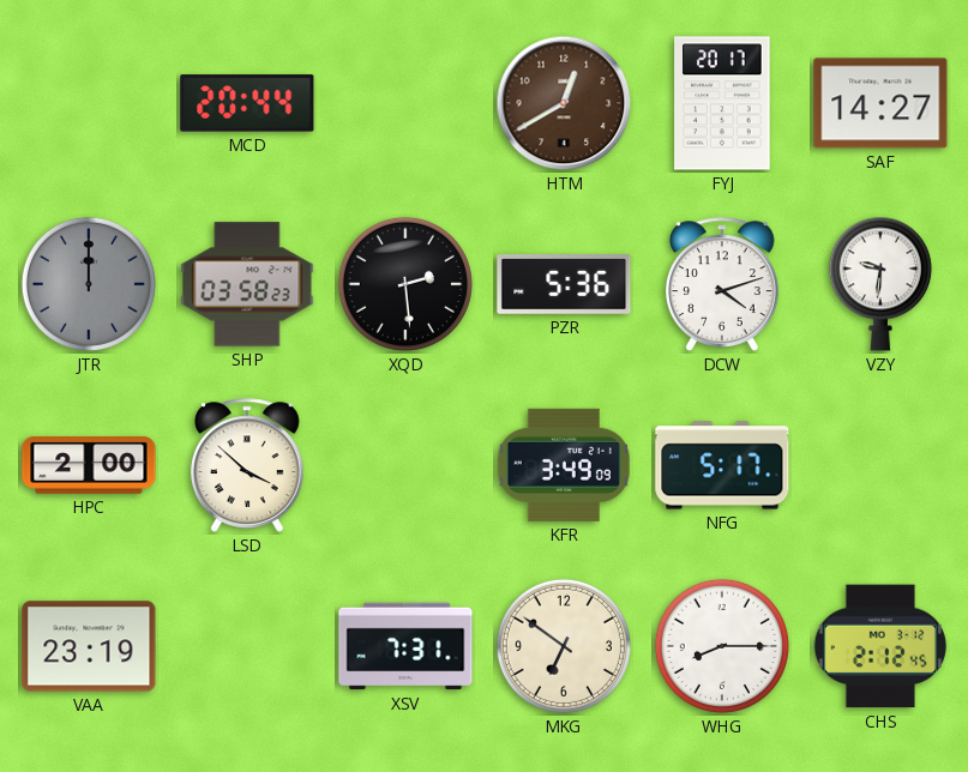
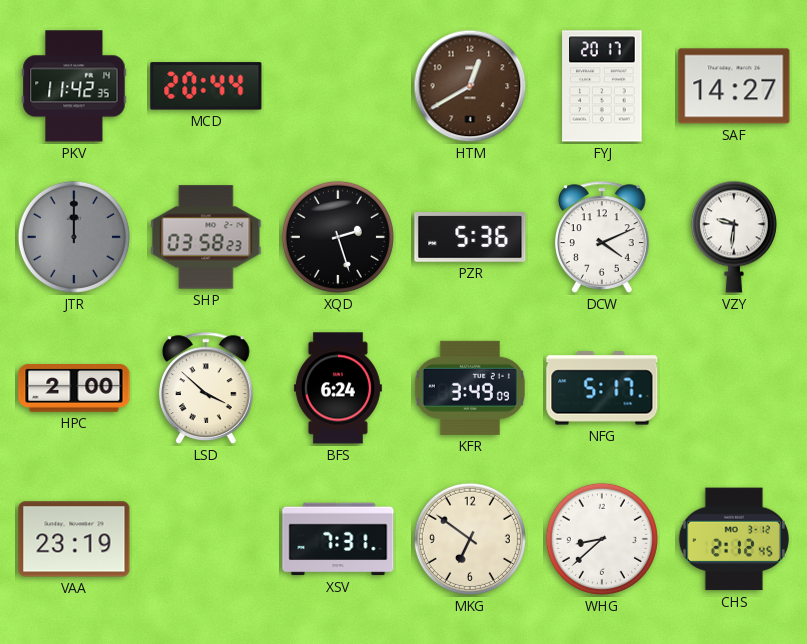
PKV: none -> 11:42 (74, 86)
XQD: 2:29 -> 2:27 (338, 237)
DCW: 4:12 -> 4:11 (603, 237)
BFS: none -> 6:24 (338, 388)
WHG: 8:15 -> 8:38 (602, 539)
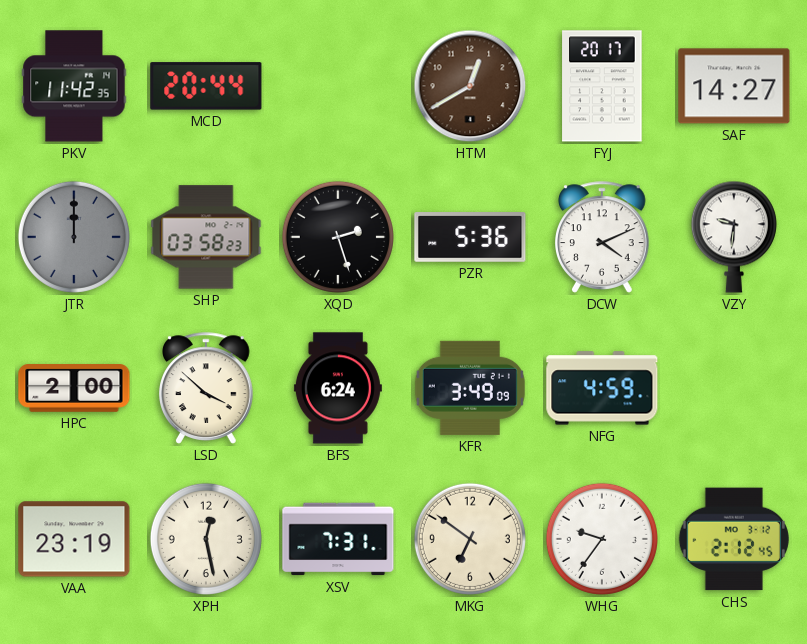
NFG: 5:17 -> 4:59 (602, 388)
XPH: none -> 12:28 (206, 539)
WHG: 8:38 -> 9:36 (602, 539)
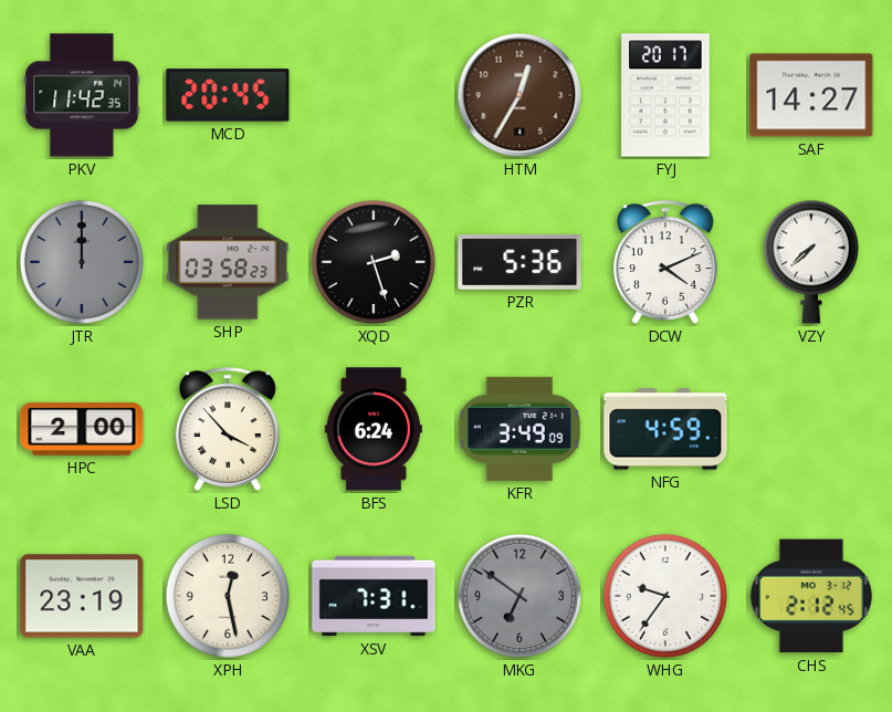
MCD: 20:44 -> 20:45 (228, 95)
HTM: 12:40 -> 12:35 (520, 95)
VZY: 9:31 -> 7:38 (811, 262)
LSD: 3:52 -> 3:53 (229, 429)
MKG dial: cream -> grey (520, 596)
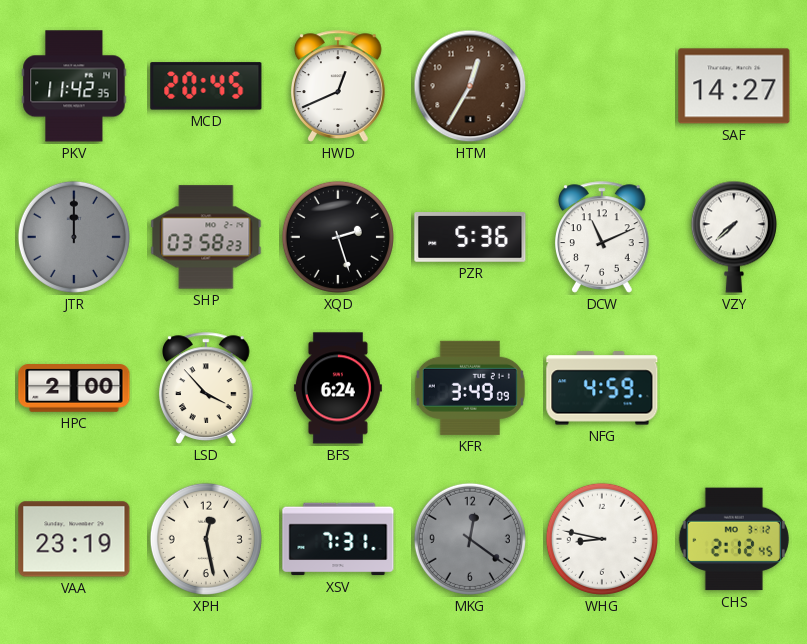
HWD: none -> 12:41 (339, 86)
FYJ: 20:17 -> none (665, 95)
DCW: 4:11 -> 11:11 (603, 237)
MKG: 6:51 -> 12:21 (470, 539)
WHG: 9:36 -> 8:47 (602, 539)
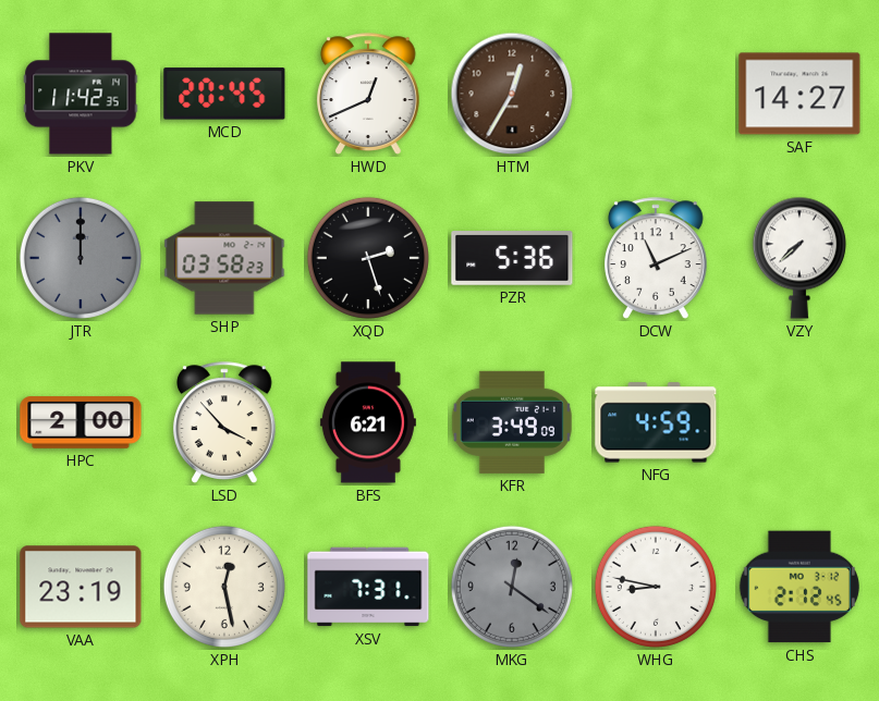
BFS: 6:24 -> 6:21 (368, 422)
